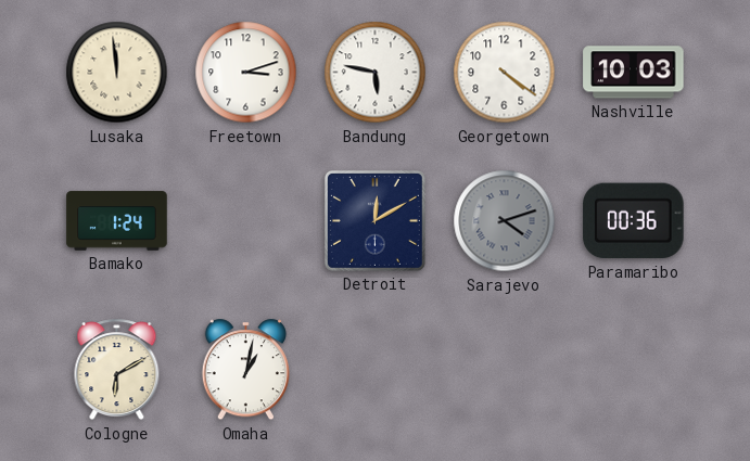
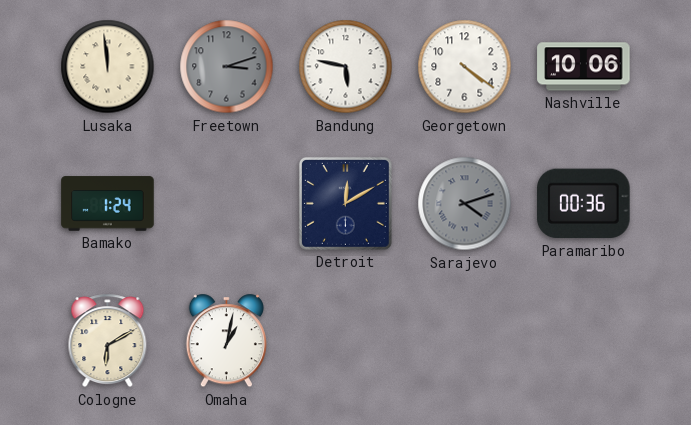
Freetown dial: white -> grey (227, 67)
Nashville: 10:03 -> 10:06 (584, 67)
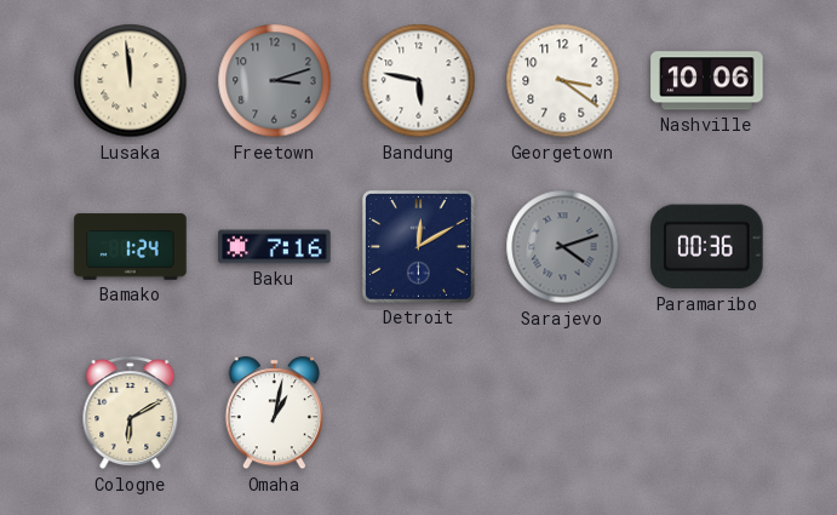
Georgetown: 4:21 -> 3:21 (563, 81)
Baku: none -> 7:16 (275, 247)
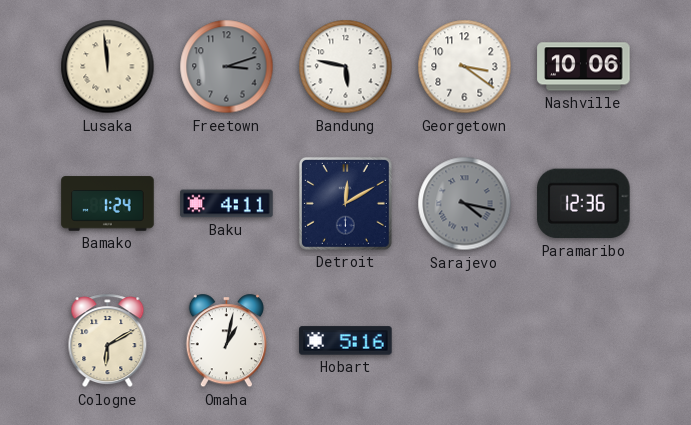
Baku: 7:16 -> 4:11 (227, 204)
Sarajevo: 4:12 -> 4:17 (465, 204)
Paramaribo: 00:36 -> 12:36 (584, 204)
Hobart: none -> 5:16 (346, 341)
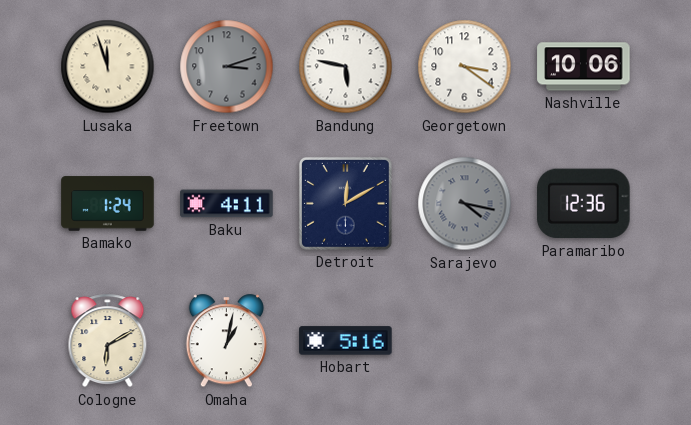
Lusaka: 11:59 -> 11:57 (108, 67)
